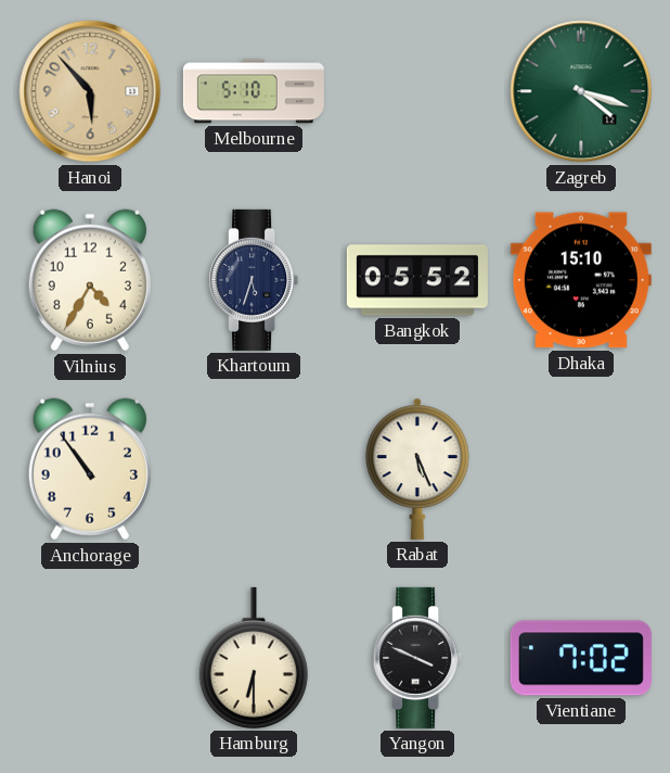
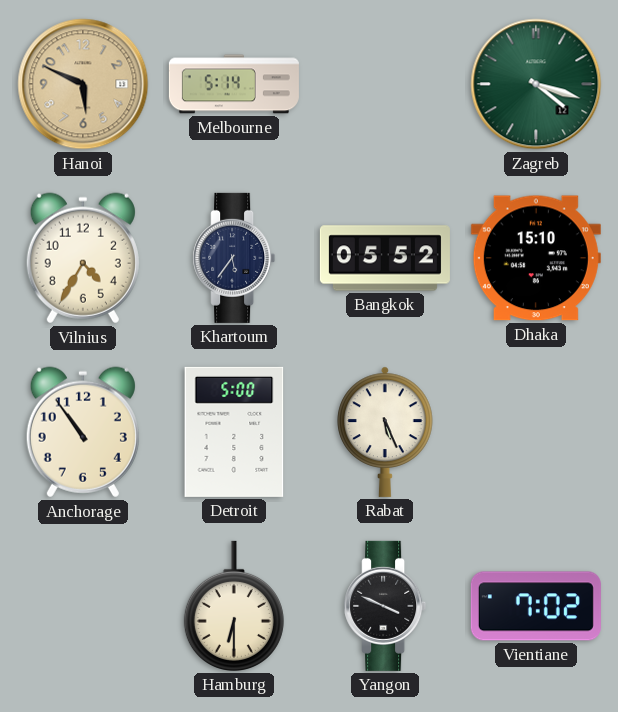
Hanoi: 5:53 -> 5:49 (83, 84)
Melbourne: 5:10 -> 5:14 (234, 84)
Khartoum: 5:33 -> 5:36 (234, 258)
Detroit: none -> 5:00 (234, 432)
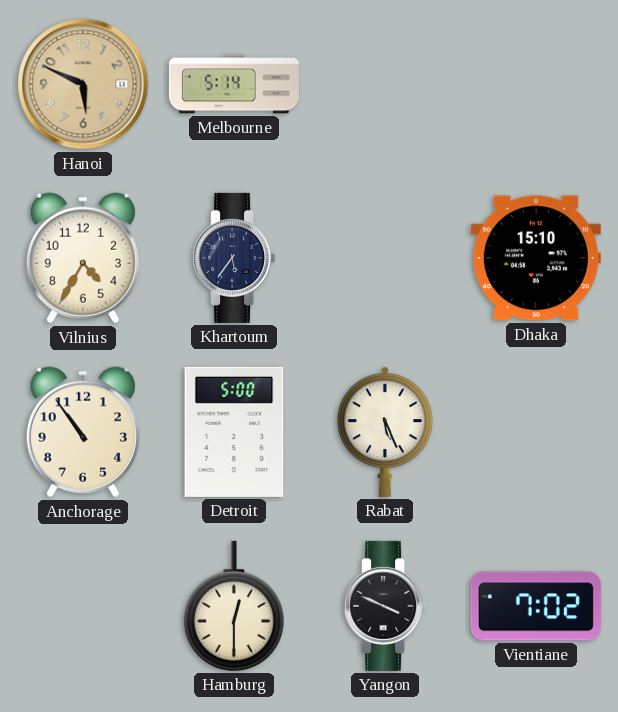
Zagreb: 4:18 -> none (536, 84)
Bangkok: 05:52 -> none (385, 258)
Hamburg: 6:30 -> 12:30 (234, 606)
